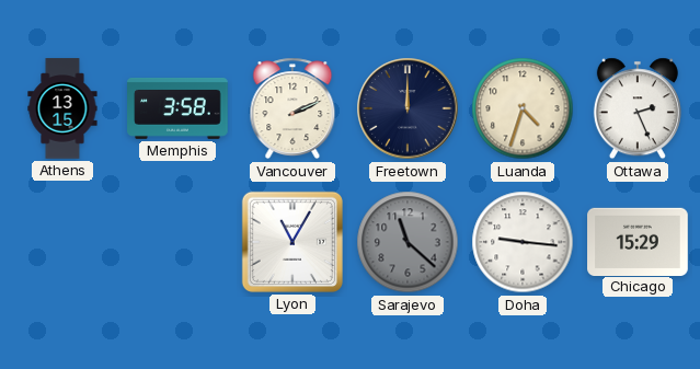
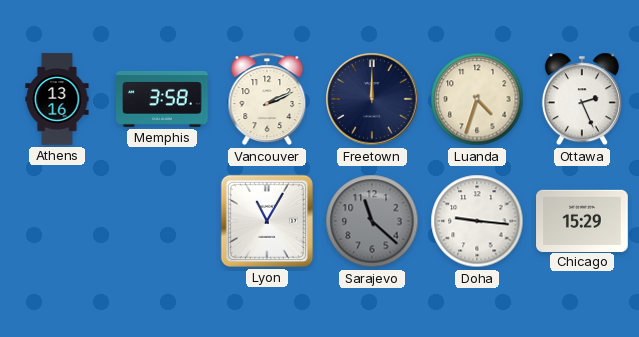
Athens: 13:15 -> 13:16 (57, 99)
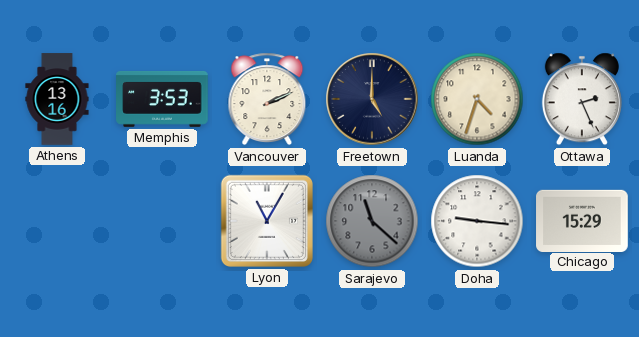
Memphis: 3:58 -> 3:53 (162, 99)
Freetown: 12:00 -> 5:00 (372, 99)
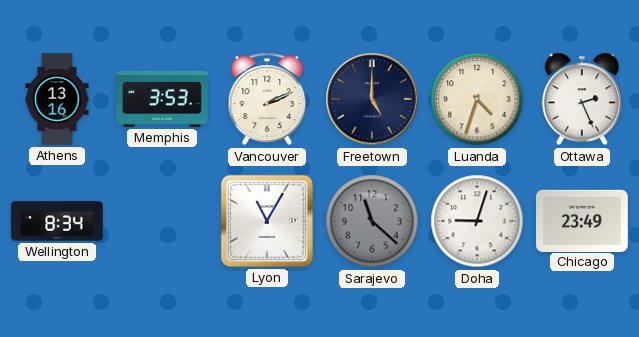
Wellington: none -> 8:34 (57, 221)
Doha: 9:16 -> 9:03 (477, 221)
Chicago: 15:29 -> 23:49 (582, 220)
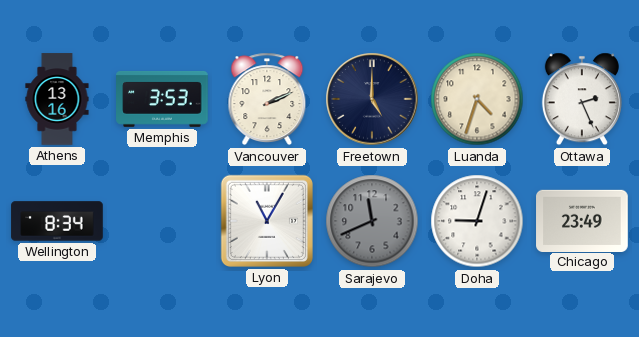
Sarajevo: 11:22 -> 11:41 (372, 221)
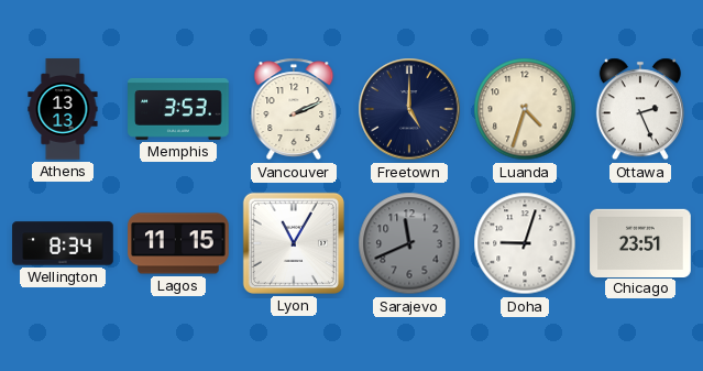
Athens: 13:16 -> 13:13 (63, 109)
Lagos: none -> 11:15 (178, 243)
Chicago: 23:49 -> 23:51 (640, 242)
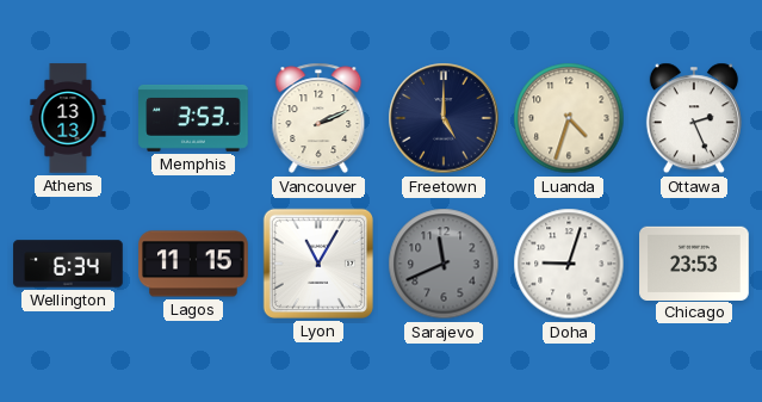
Wellington: 8:34 -> 6:34 (68, 264)
Chicago: 23:51 -> 23:53 (694, 262)
